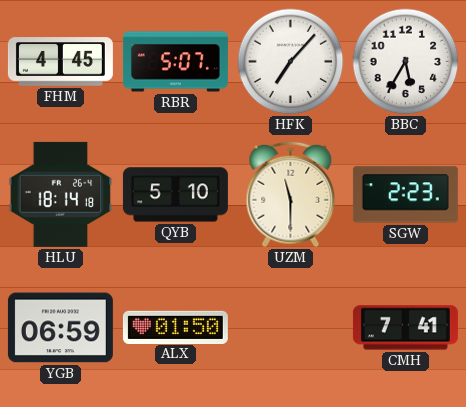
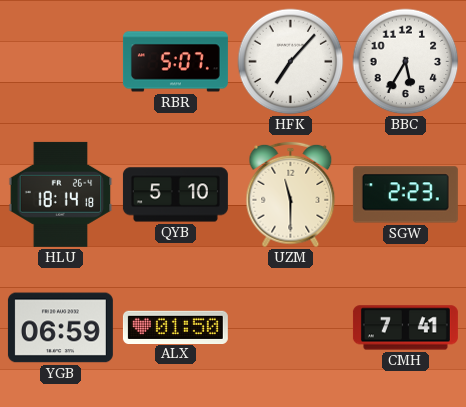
FHM: 4:45 -> none (60, 62)
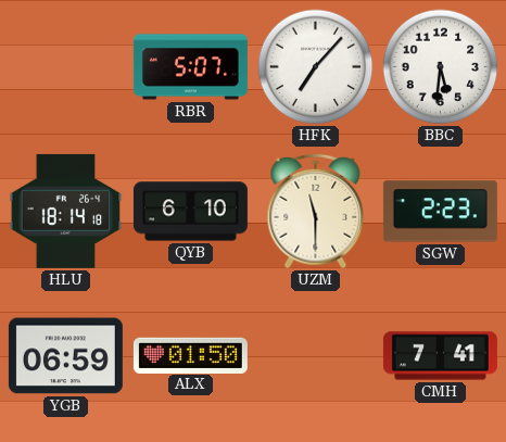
BBC: 5:35 -> 5:31 (441, 67)
QYB: 5:10 -> 6:10 (190, 212)
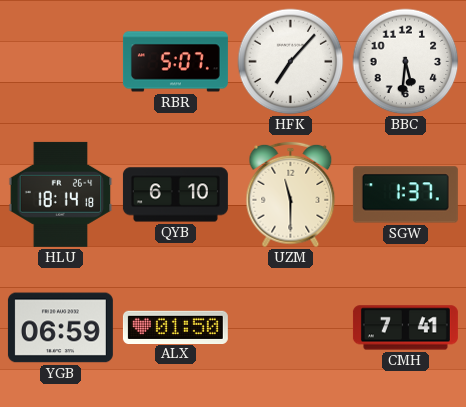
SGW: 2:23 -> 1:37 (405, 195)
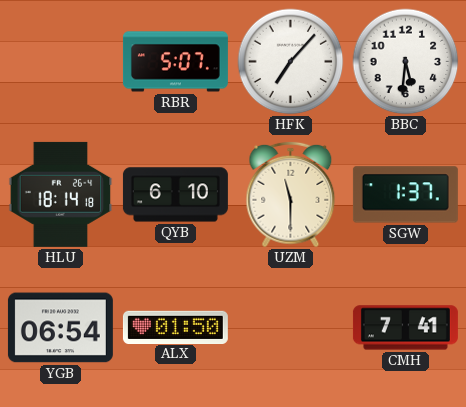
YGB: 06:59 -> 06:54 (60, 328)
